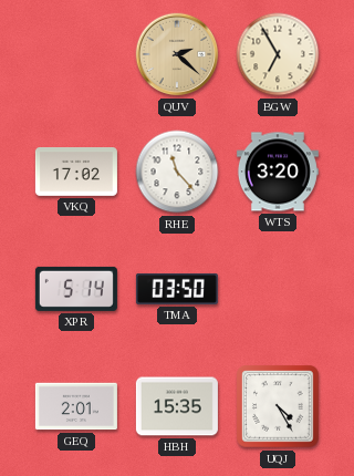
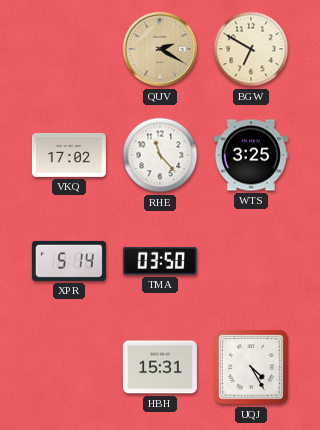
QUV: 2:22 -> 2:20 (160, 49)
BGW: 6:55 -> 6:50 (251, 49)
WTS: 3:20 -> 3:25 (251, 155)
GEQ: 2:01 -> none (76, 406)
HBH: 15:35 -> 15:31 (160, 367)
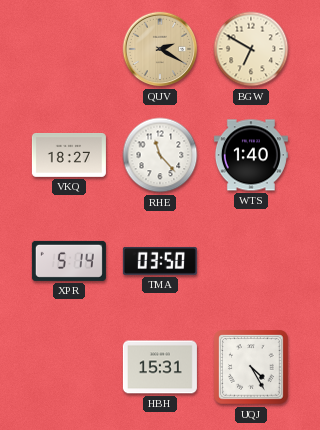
VKQ: 17:02 -> 18:27 (69, 156)
WTS: 3:25 -> 1:40 (251, 155)
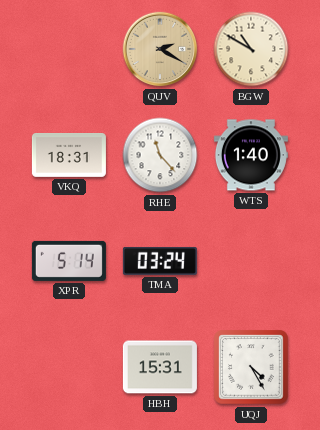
BGW: 6:50 -> 10:50 (251, 49)
VKQ: 18:27 -> 18:31 (69, 156)
TMA: 03:50 -> 03:24 (160, 261)
